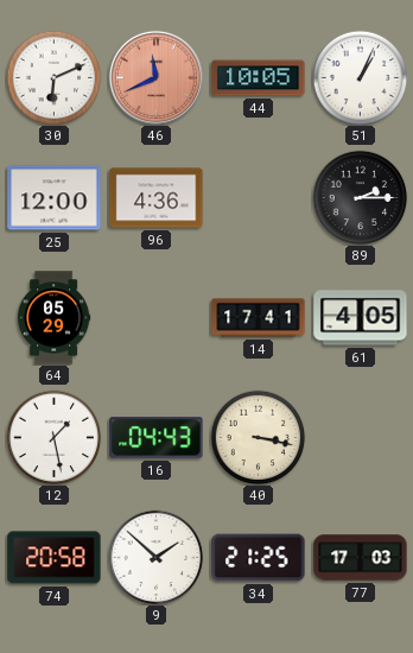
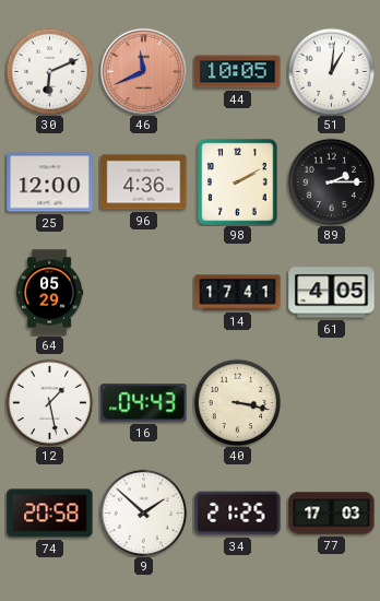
51: 1:04 -> 1:01 (331, 71)
98: none -> 2:10 (238, 182)
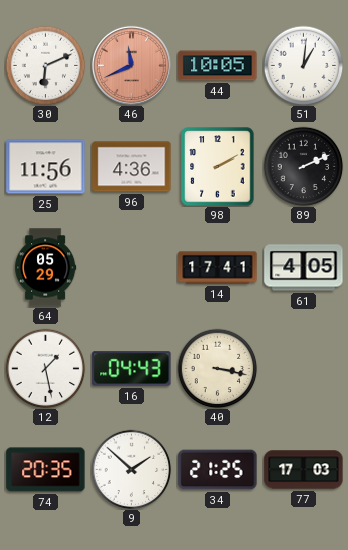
25: 12:00 -> 11:56 (46, 167)
89: 2:15 -> 2:11 (303, 166)
74: 20:58 -> 20:35 (46, 470)
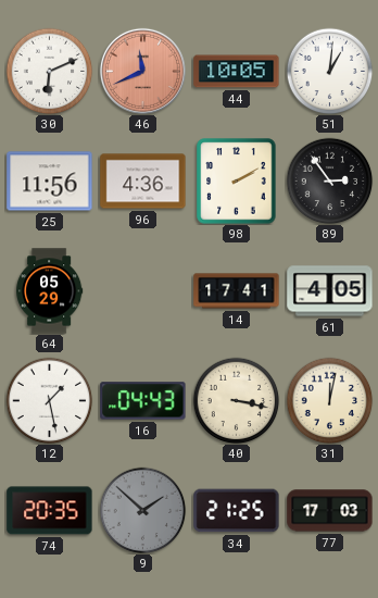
89: 2:11 -> 2:54 (329, 180)
31: none -> 12:02 (329, 400)
9 dial: white -> grey (142, 510)
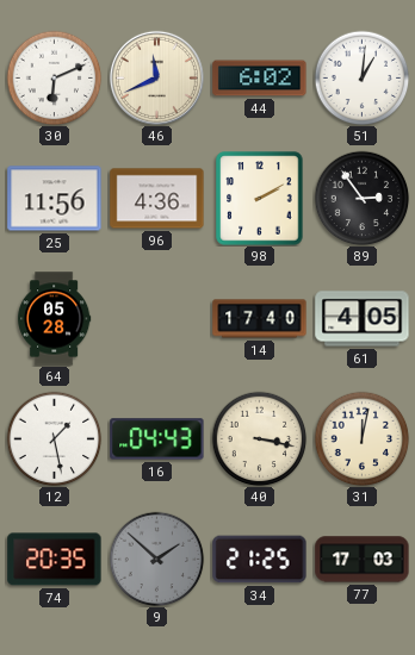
46 dial: salmon -> cream (156, 77)
44: 10:05 -> 6:02 (260, 79)
64: 05:29 -> 05:28 (55, 319)
14: 17:41 -> 17:40 (260, 319)
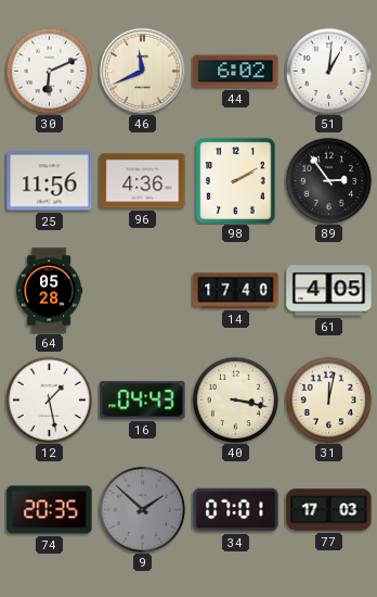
34: 21:25 -> 07:01 (236, 510)
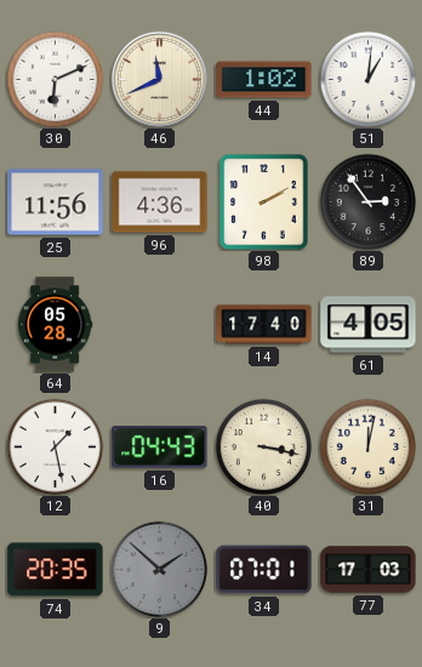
44: 6:02 -> 1:02 (264, 80)
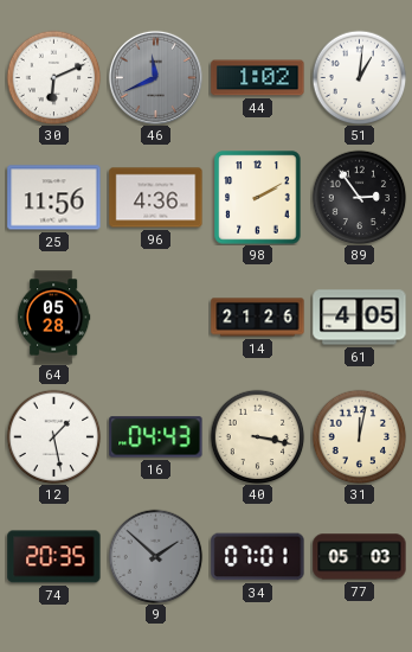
46 dial: cream -> grey (155, 77)
14: 17:40 -> 21:26 (258, 318)
77: 17:03 -> 05:03 (360, 557)
